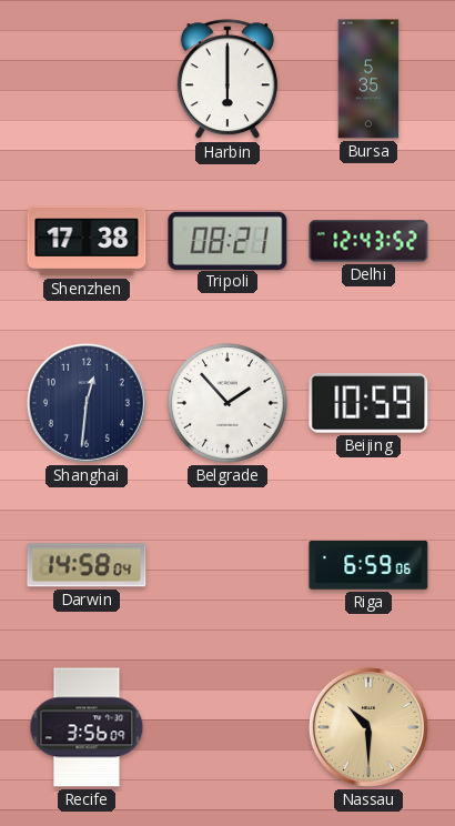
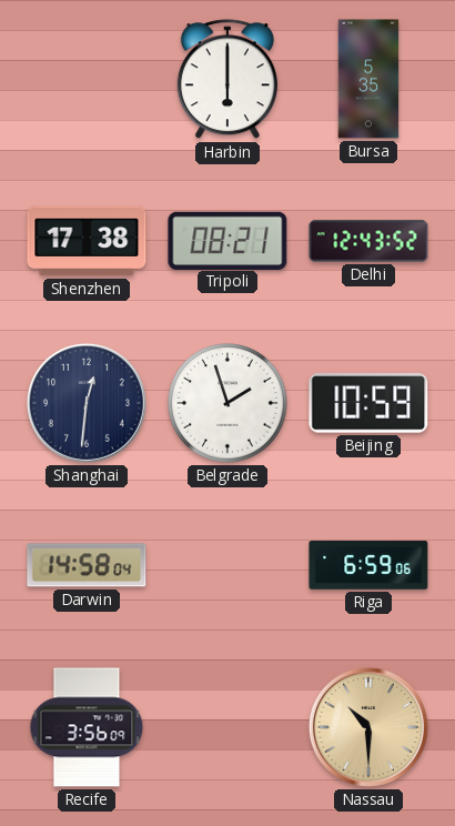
Belgrade: 1:53 -> 1:57 (228, 403)
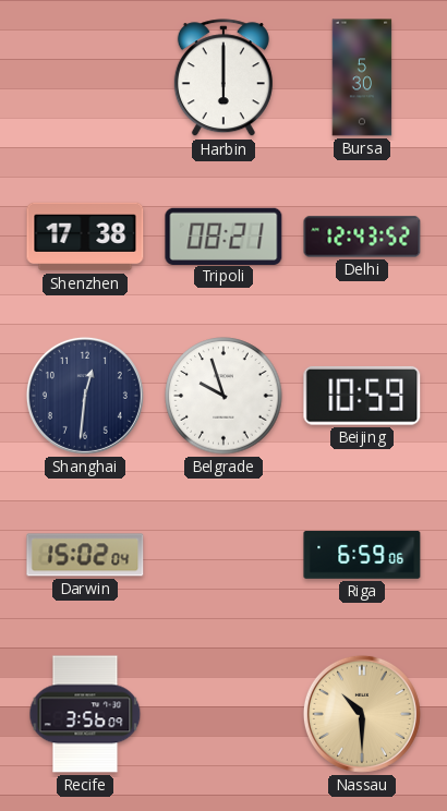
Bursa: 5:35 -> 5:30 (362, 77)
Belgrade: 1:57 -> 9:57 (224, 396)
Darwin: 14:58 -> 15:02 (85, 555)
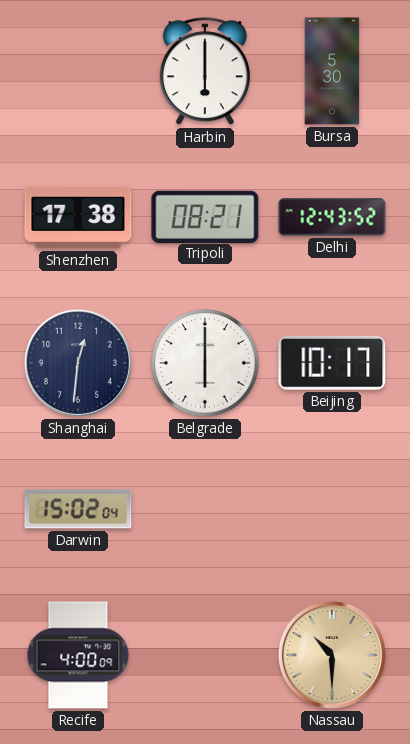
Belgrade: 9:57 -> 6:00 (205, 363)
Beijing: 10:59 -> 10:17 (332, 363)
Riga: 6:59 -> none (362, 555)
Recife: 3:56 -> 4:00 (78, 655)
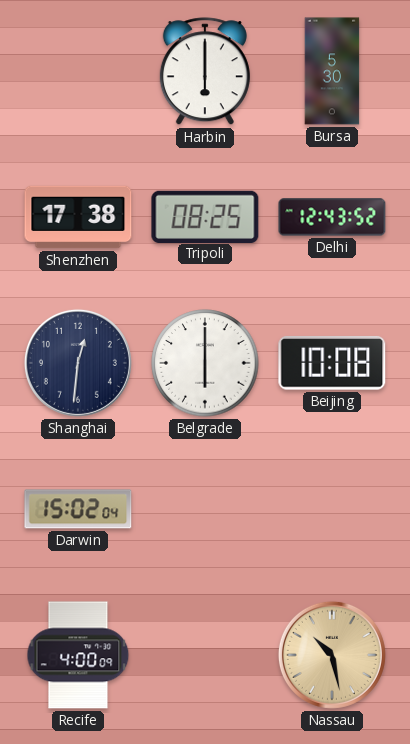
Tripoli: 08:21 -> 08:25 (205, 216)
Beijing: 10:17 -> 10:08 (332, 363)
Nassau: 10:30 -> 10:28 (332, 655)
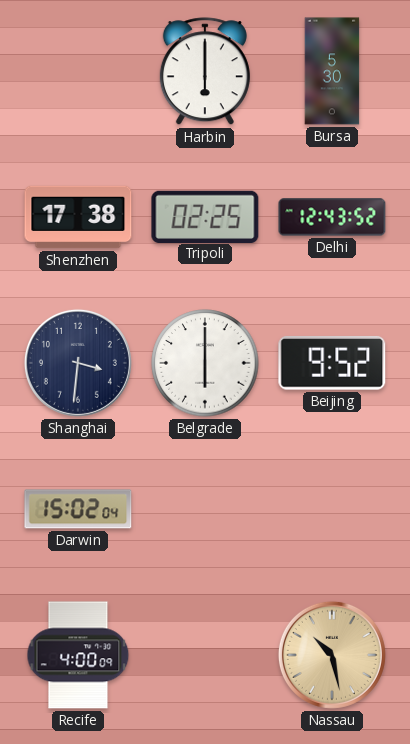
Tripoli: 08:25 -> 02:25 (205, 216)
Shanghai: 12:31 -> 3:31 (78, 363)
Beijing: 10:08 -> 9:52 (332, 363)
